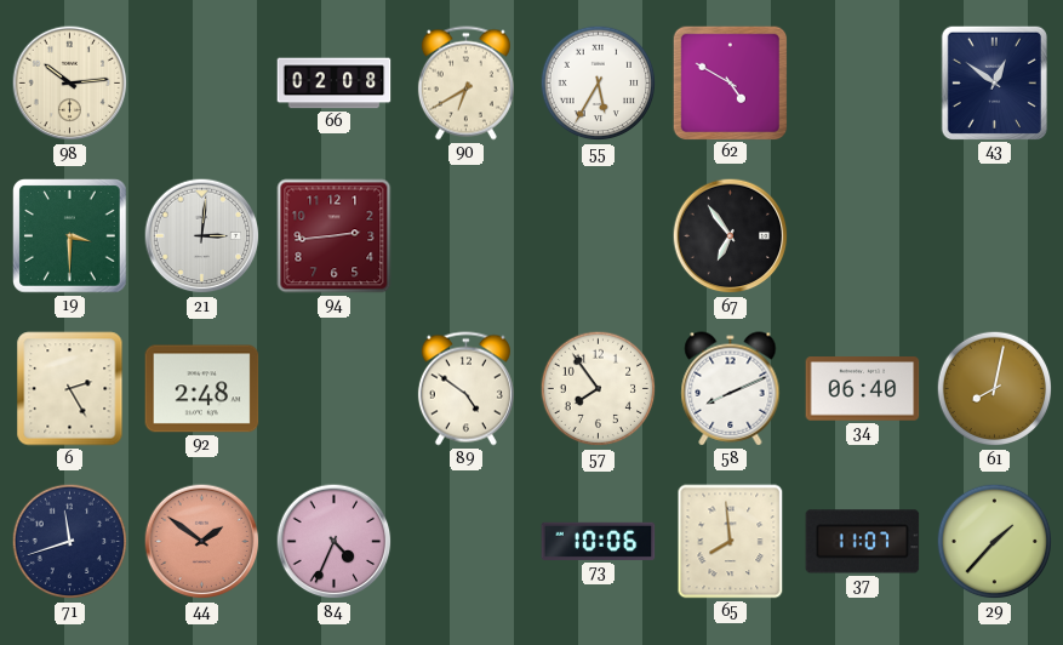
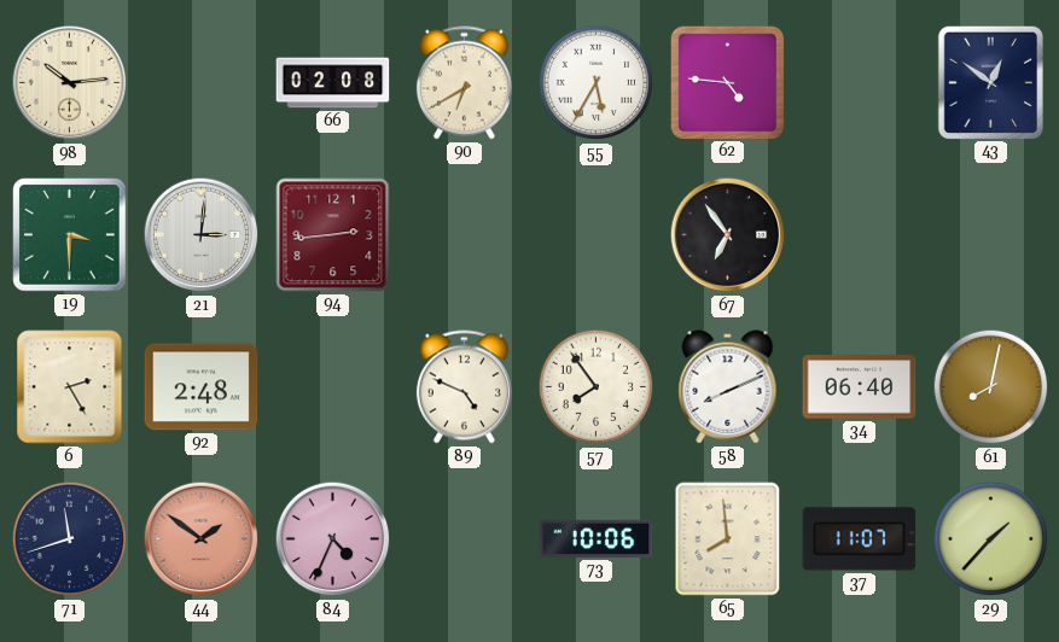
62: 4:50 -> 4:46 (727, 82)
89: 4:51 -> 4:49 (464, 387)
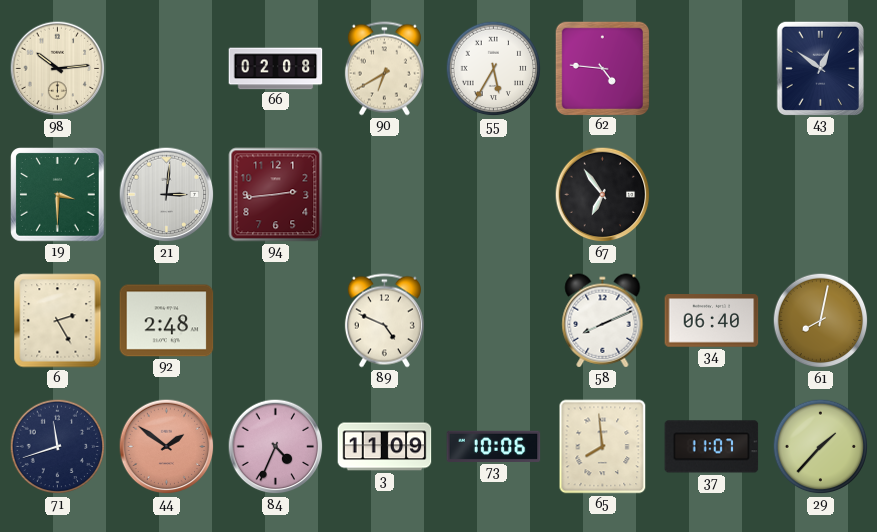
57: 7:54 -> none (597, 387)
3: none -> 11:09 (385, 447)
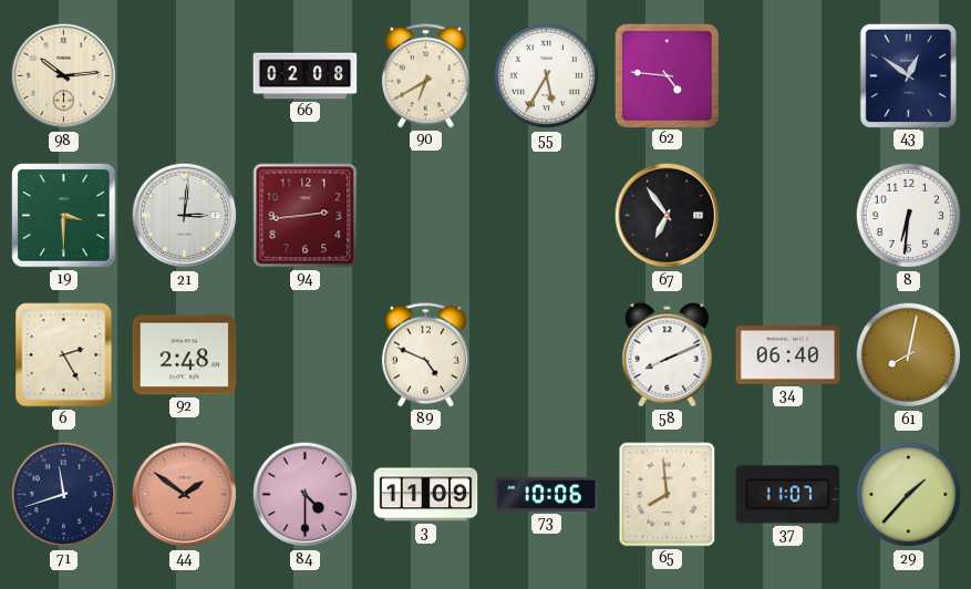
8: none -> 6:31 (909, 216)
84: 4:34 -> 4:30 (306, 495)
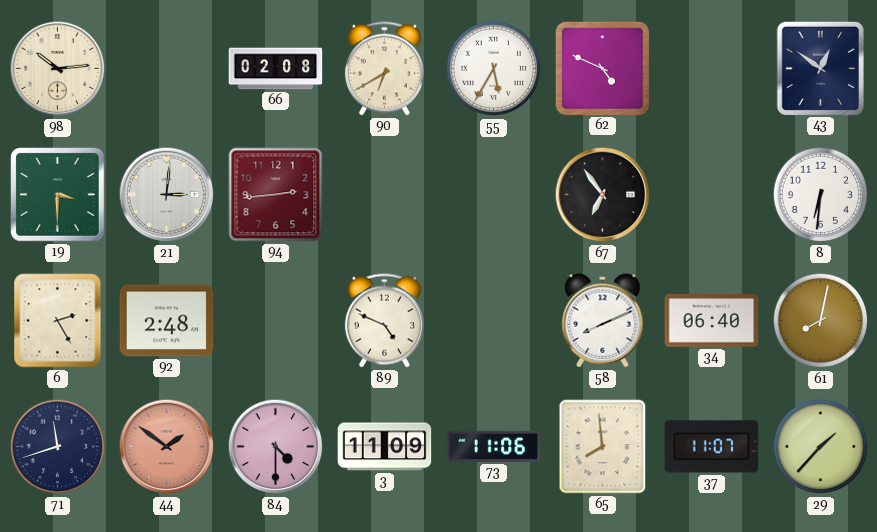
62: 4:46 -> 4:49 (602, 68)
73: 10:06 -> 11:06 (494, 446)
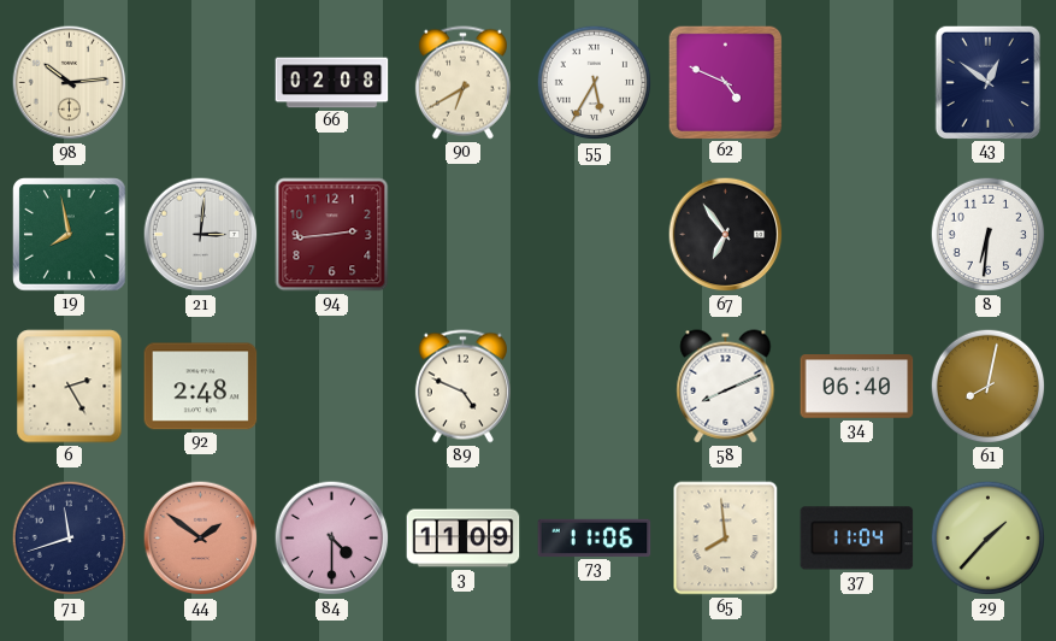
19: 3:30 -> 7:58 (70, 235)
37: 11:07 -> 11:04 (857, 539)
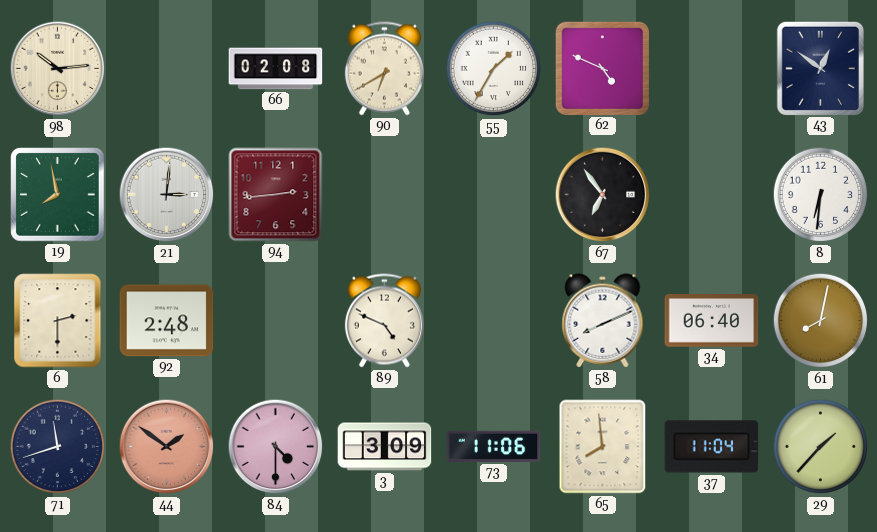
55: 5:35 -> 1:35 (494, 69)
6: 2:25 -> 2:30 (58, 321)
3: 11:09 -> 3:09 (385, 447)
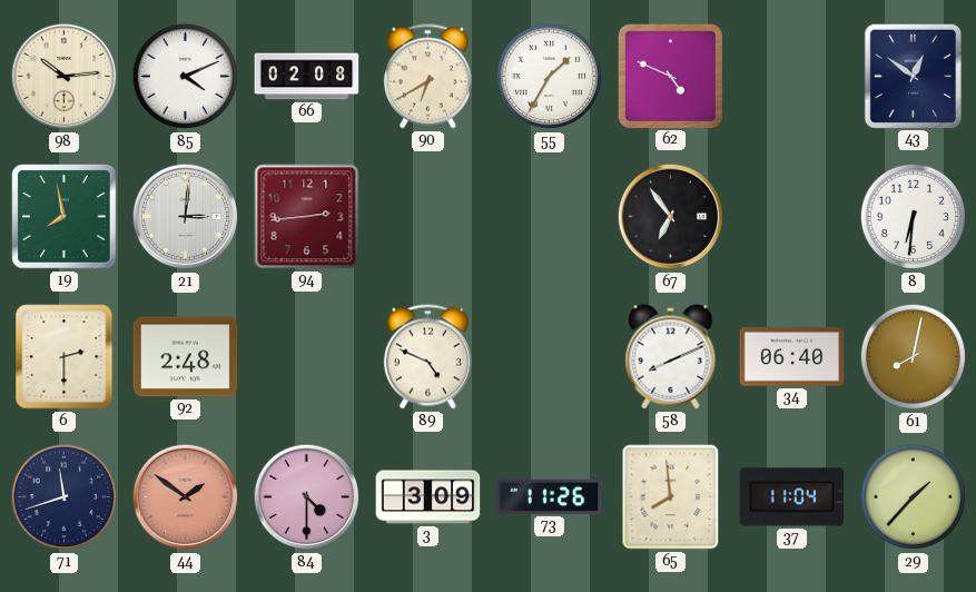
85: none -> 4:11 (186, 77)
73: 11:06 -> 11:26 (550, 496)
